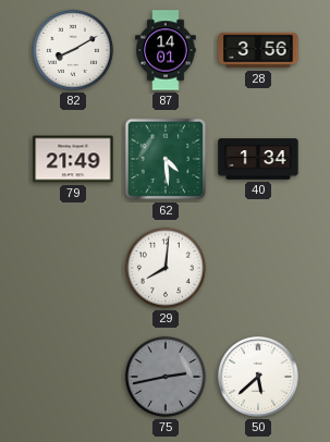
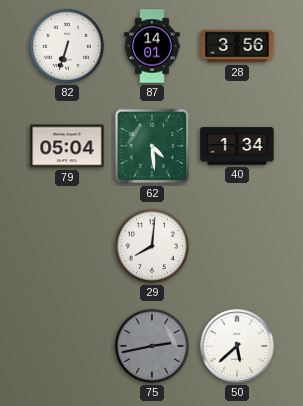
82: 8:10 -> 6:33 (67, 46)
79: 21:49 -> 05:04 (67, 146)
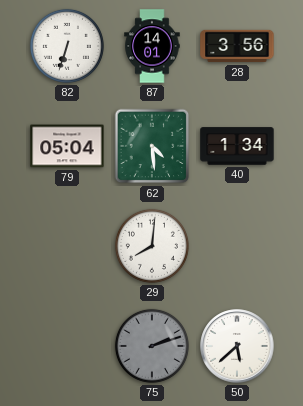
75: 2:43 -> 2:12 (152, 346)
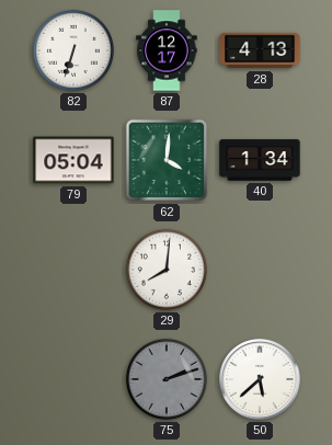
87: 14:01 -> 12:17 (167, 50)
28: 3:56 -> 4:13 (260, 50)
62: 4:29 -> 4:01 (167, 160)
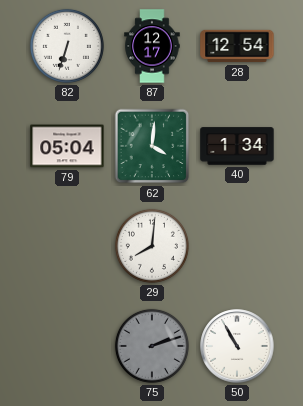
28: 4:13 -> 12:54 (237, 46)
50: 5:38 -> 10:55 (237, 346)
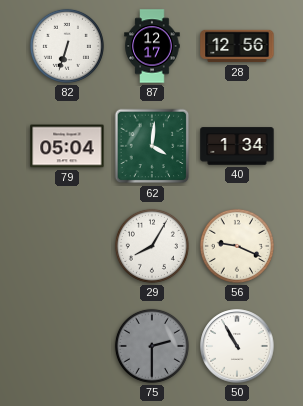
28: 12:54 -> 12:56 (237, 46)
29: 8:01 -> 8:05 (152, 246)
56: none -> 9:19 (237, 246)
75: 2:12 -> 2:30 (152, 346)
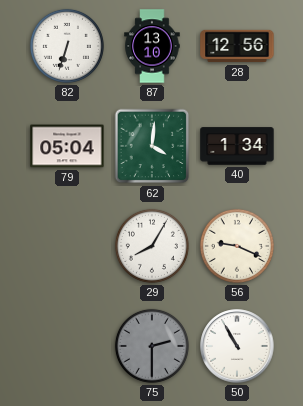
87: 12:17 -> 13:10 (152, 46)
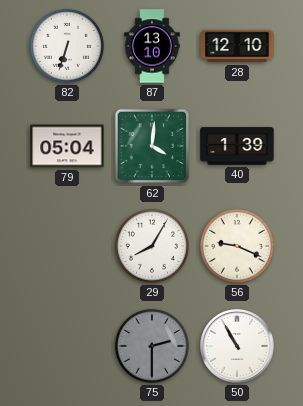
28: 12:56 -> 12:10 (237, 46)
40: 1:34 -> 1:39 (237, 146)
